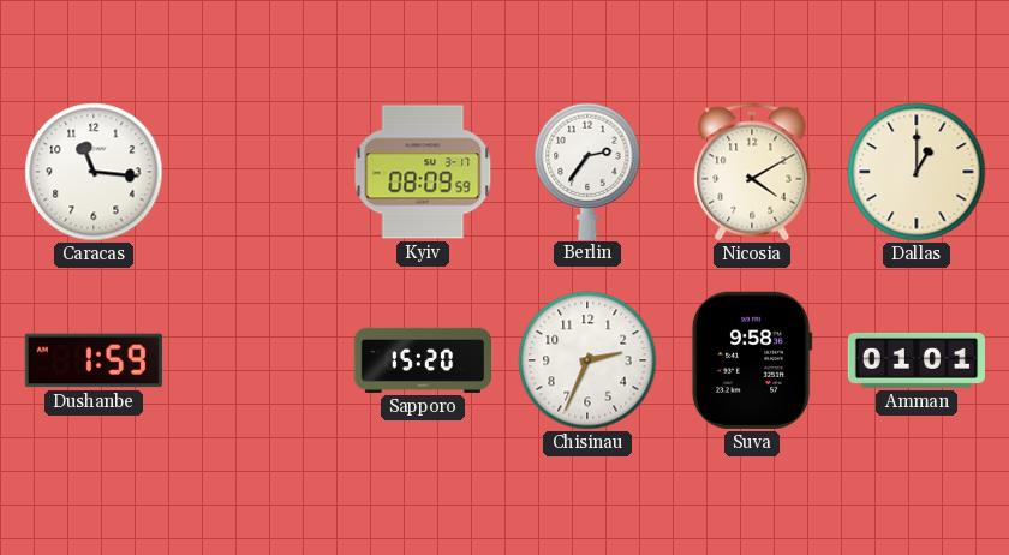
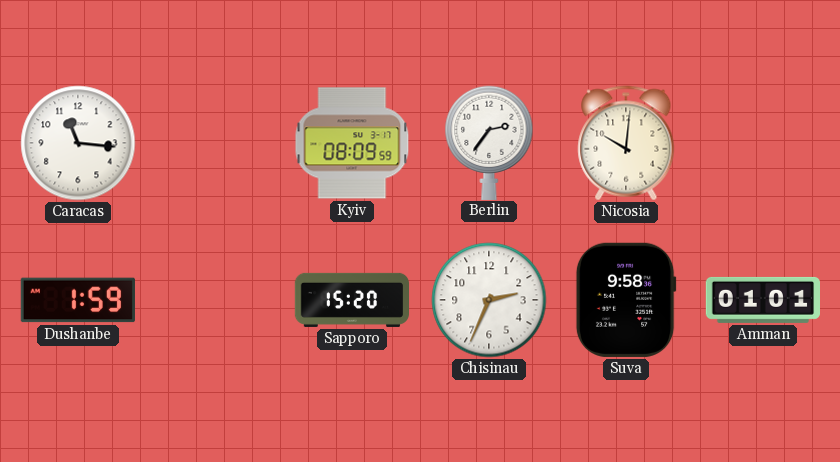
Nicosia: 4:10 -> 10:01 (626, 143)
Dallas: 1:00 -> none (917, 172)
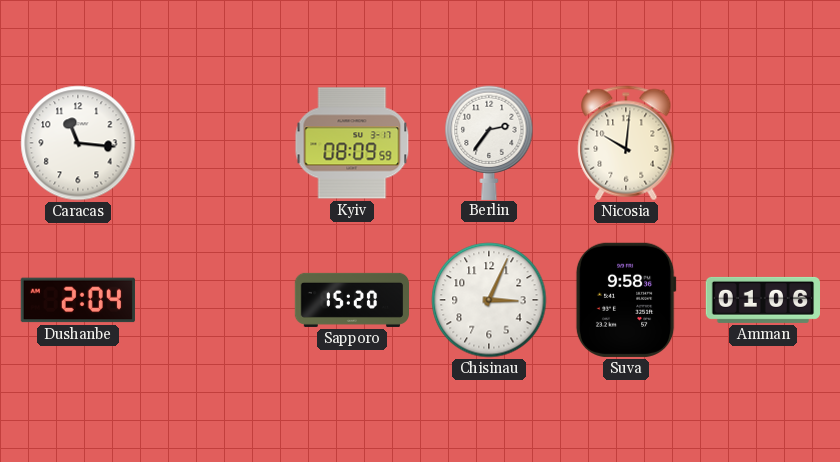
Dushanbe: 1:59 -> 2:04 (78, 300)
Chisinau: 2:34 -> 3:04 (489, 300)
Amman: 01:01 -> 01:06 (762, 300)
